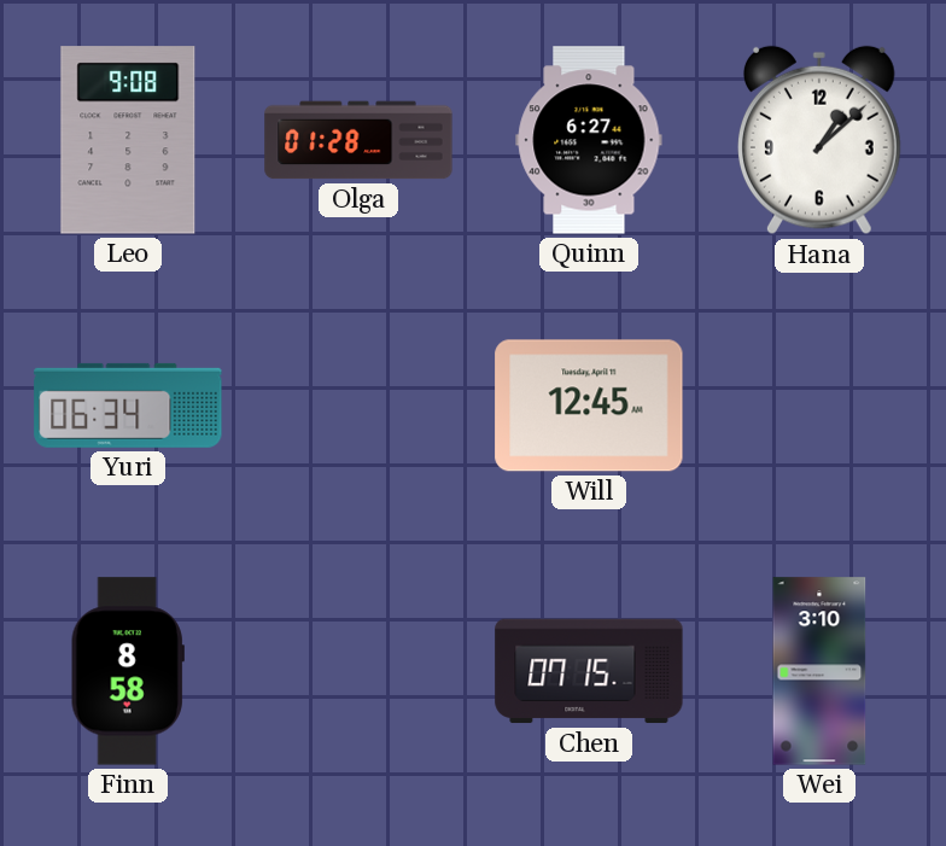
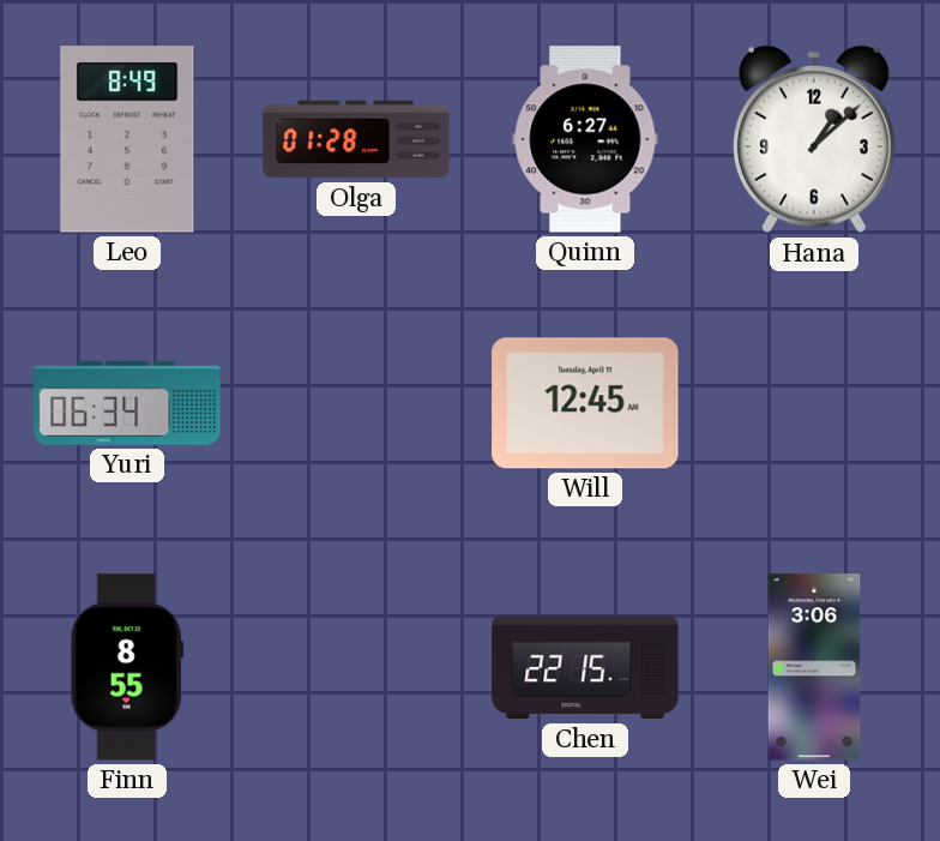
Leo: 9:08 -> 8:49 (127, 139)
Finn: 8:58 -> 8:55 (127, 667)
Chen: 07:15 -> 22:15 (585, 667)
Wei: 3:10 -> 3:06 (814, 667)
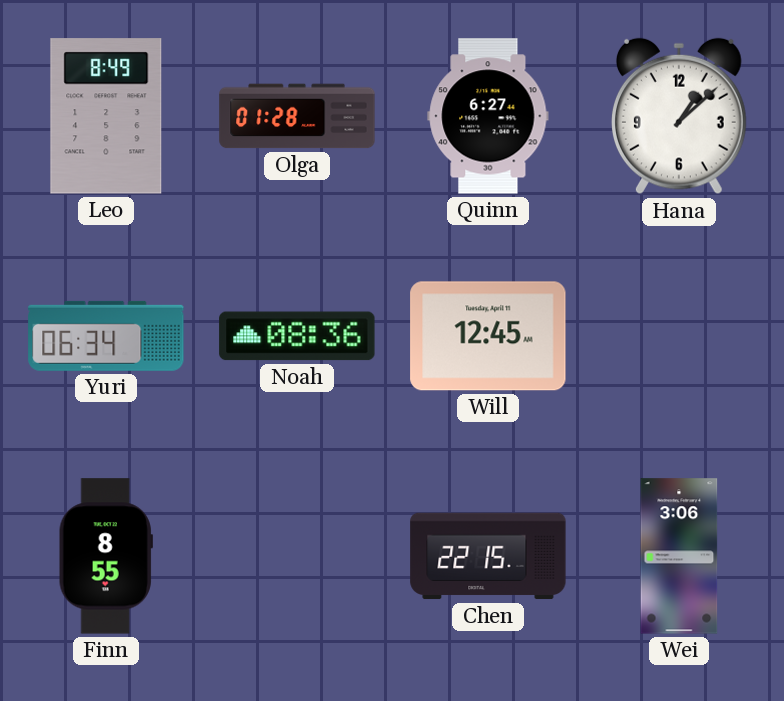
Noah: none -> 08:36 (297, 336)
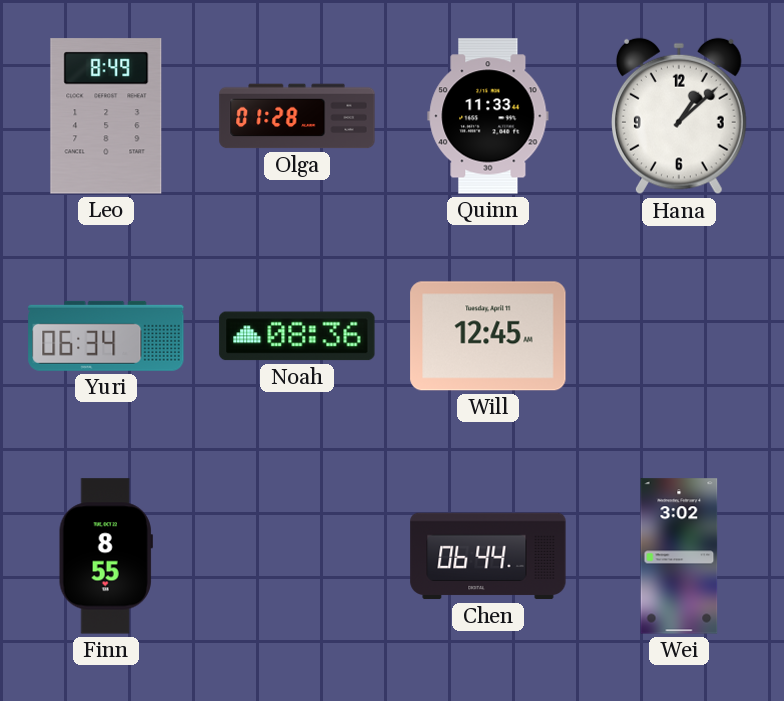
Quinn: 6:27 -> 11:33 (488, 116)
Chen: 22:15 -> 06:44 (488, 556)
Wei: 3:06 -> 3:02 (679, 556)
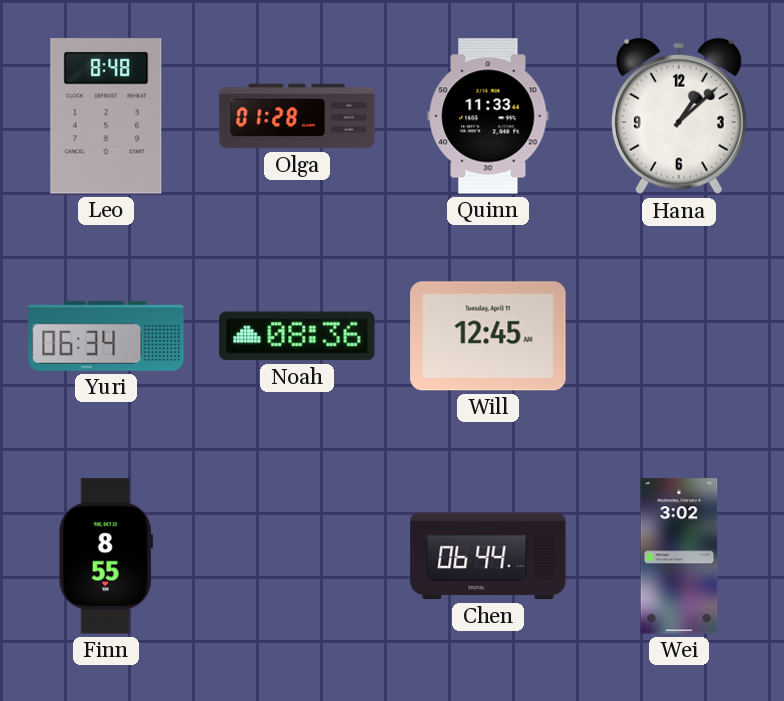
Leo: 8:49 -> 8:48 (106, 116)
